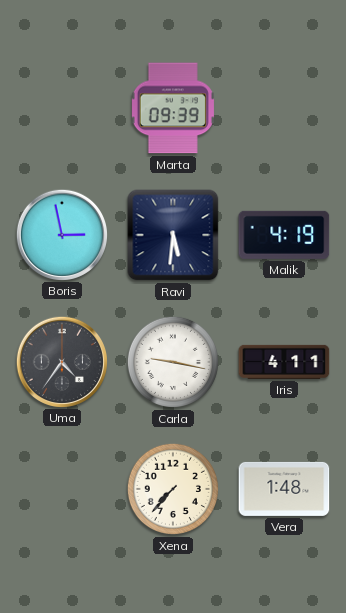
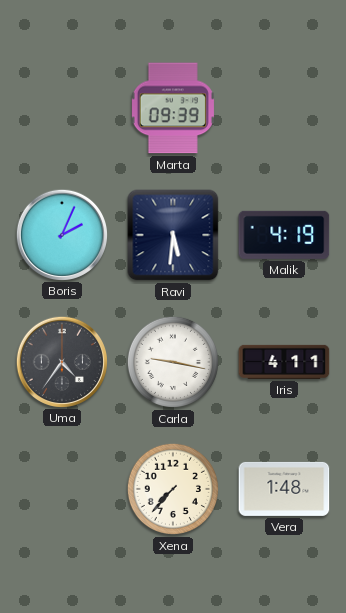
Boris: 2:58 -> 2:04 (61, 234)
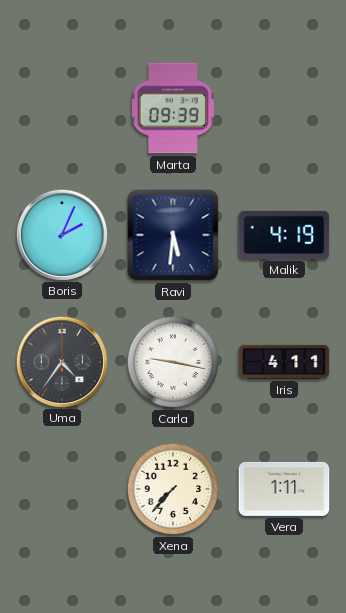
Vera: 1:48 -> 1:11 (284, 489)
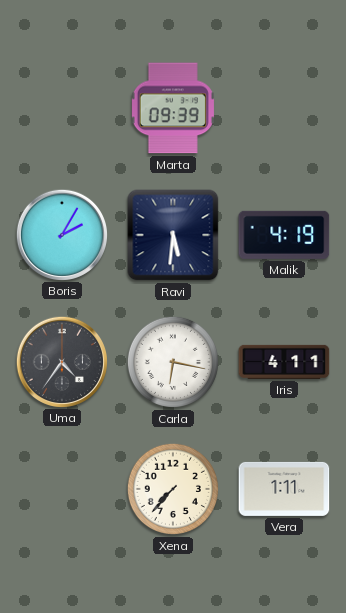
Boris: 2:04 -> 2:05 (61, 234)
Carla: 9:17 -> 6:17 (173, 362)
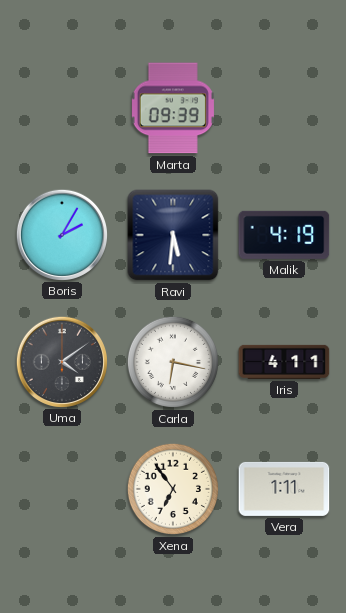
Uma: 4:36 -> 4:09 (61, 361)
Xena: 7:37 -> 6:54 (173, 489)
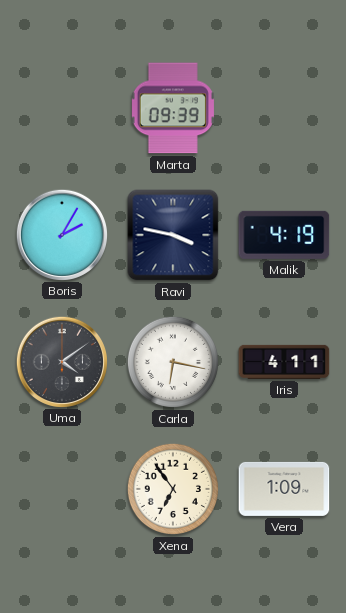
Ravi: 5:31 -> 3:47 (173, 235)
Vera: 1:11 -> 1:09 (284, 489)
